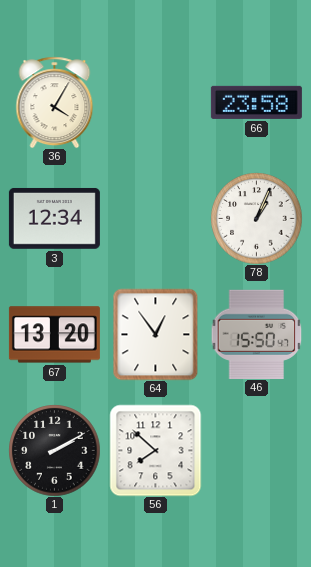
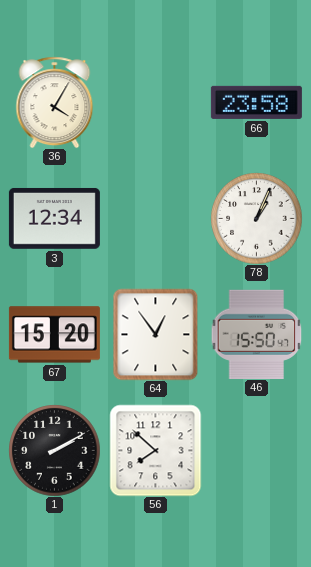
67: 13:20 -> 15:20 (54, 335)
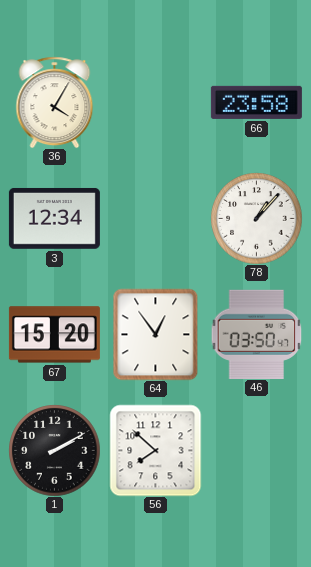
78: 1:04 -> 1:07 (256, 218)
46: 15:50 -> 03:50 (256, 334)
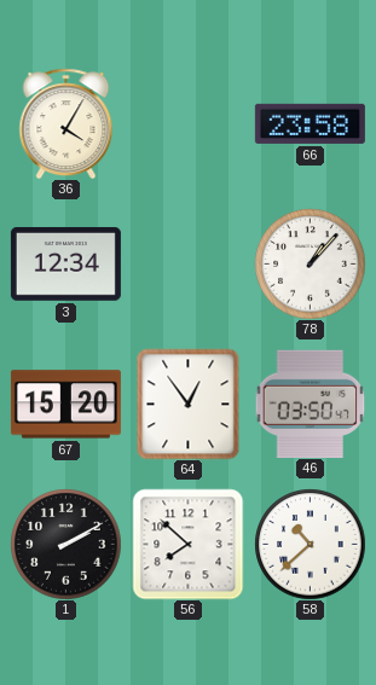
58: none -> 10:38 (310, 544)
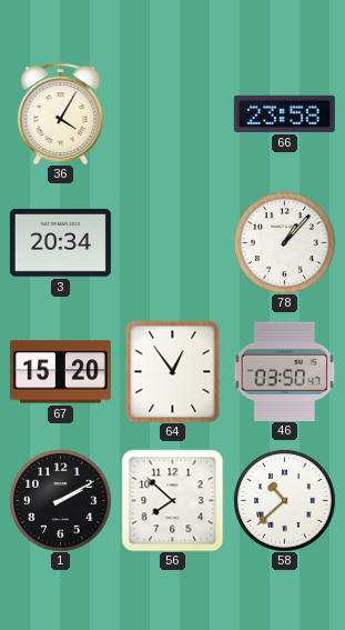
3: 12:34 -> 20:34 (60, 242)
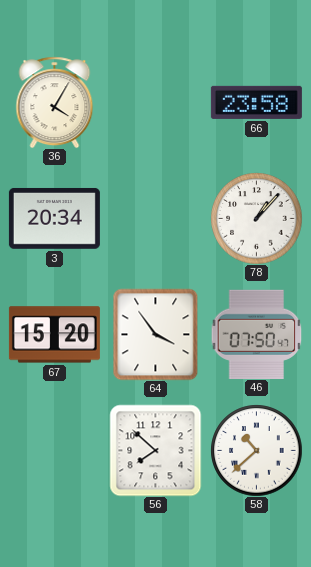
64: 12:54 -> 3:54 (156, 334)
46: 03:50 -> 07:50 (256, 334)
1: 2:10 -> none (60, 500)
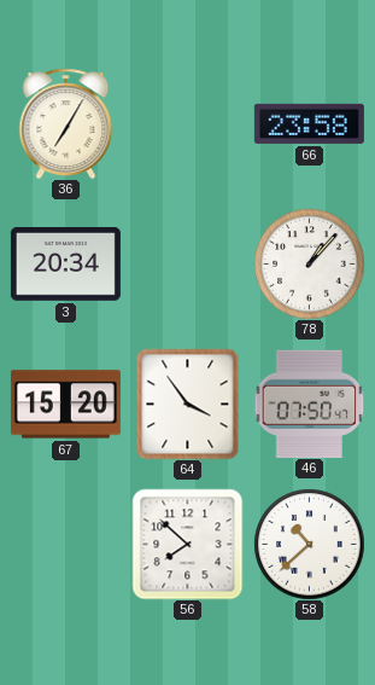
36: 4:05 -> 7:05 (66, 123)
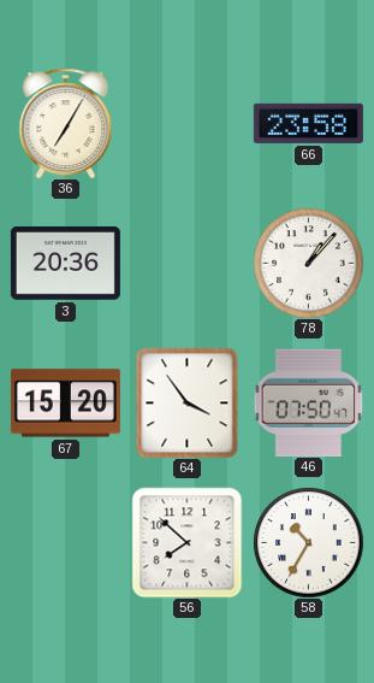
3: 20:34 -> 20:36 (65, 263)
58: 10:38 -> 10:35 (308, 542)
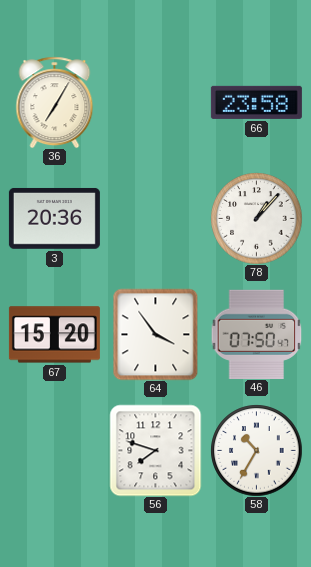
56: 7:52 -> 7:48 (155, 450)
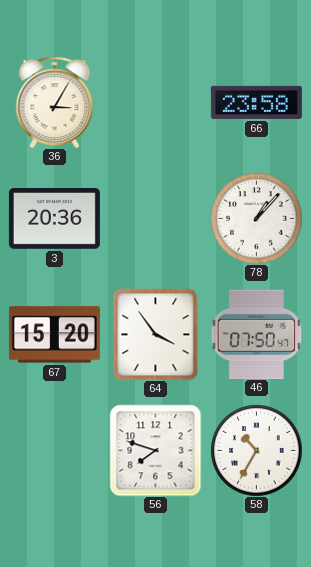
36: 7:05 -> 3:05 (55, 102)
